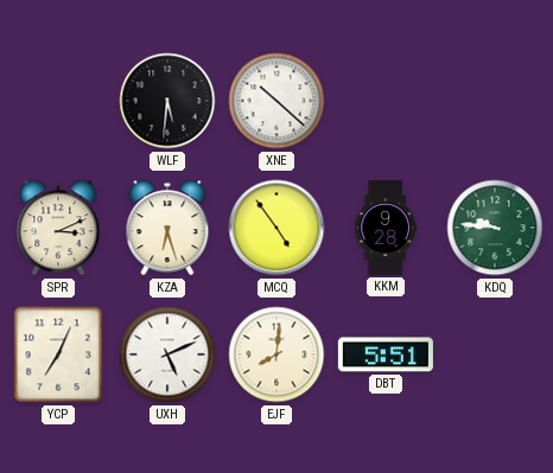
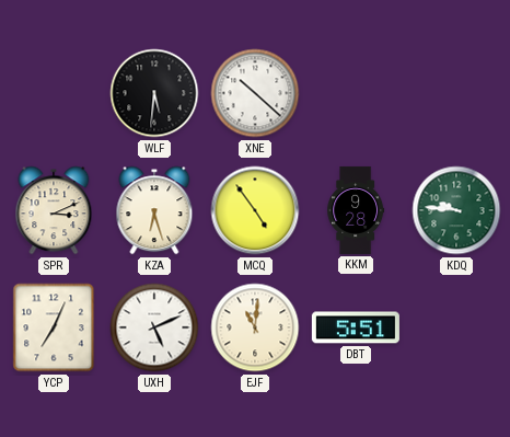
EJF: 8:01 -> 11:01 (255, 327)
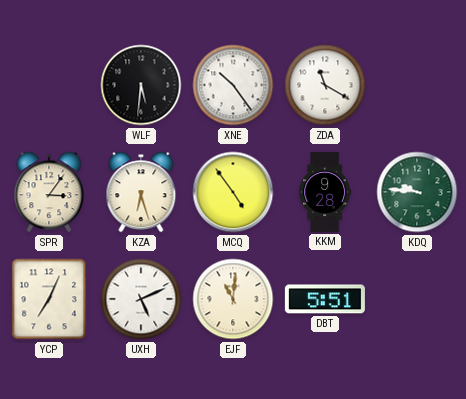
XNE: 10:22 -> 10:24 (233, 85)
ZDA: none -> 11:20 (325, 85)
SPR: 3:11 -> 3:06 (49, 192)
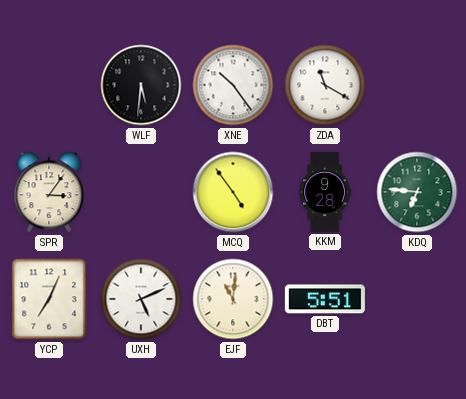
KZA: 6:27 -> none (141, 192)
KDQ: 9:46 -> 6:46 (417, 192)
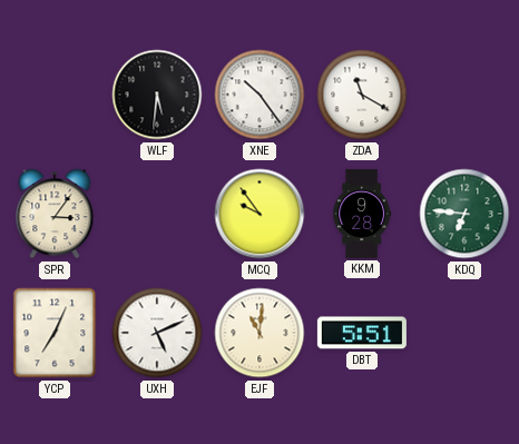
MCQ: 4:54 -> 9:54 (259, 214)
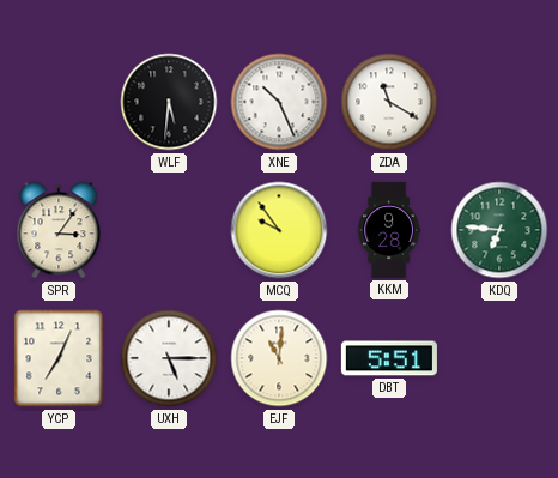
XNE: 10:24 -> 10:26 (279, 102)
UXH: 5:11 -> 5:15 (169, 358)
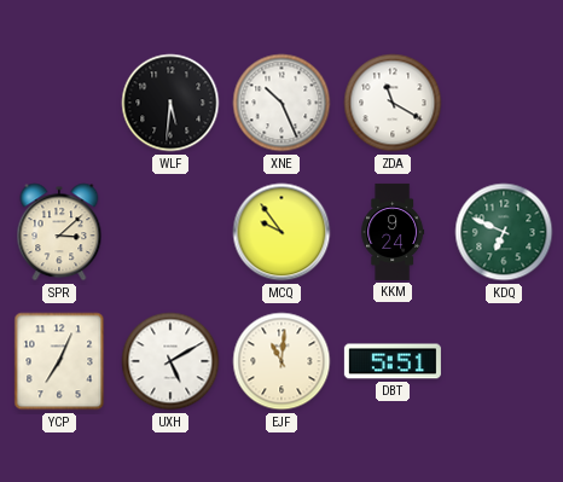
SPR: 3:06 -> 3:08 (59, 232)
KKM: 9:28 -> 9:24 (393, 232)
KDQ: 6:46 -> 6:49 (504, 232)
UXH: 5:15 -> 5:10 (170, 361)
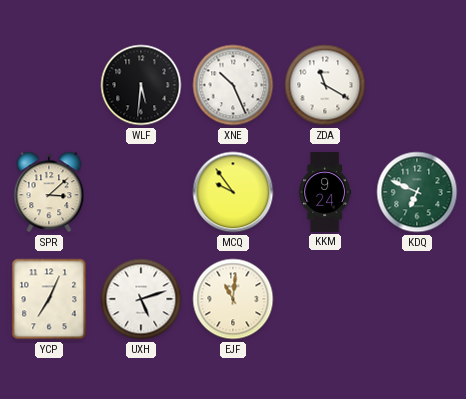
UXH: 5:10 -> 5:12 (141, 299)
DBT: 5:51 -> none (393, 361)
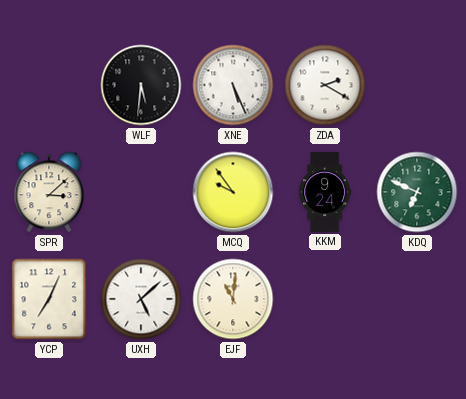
XNE: 10:26 -> 5:26 (233, 85)
ZDA: 11:20 -> 2:20 (325, 85)
UXH: 5:12 -> 5:08 (141, 299)
